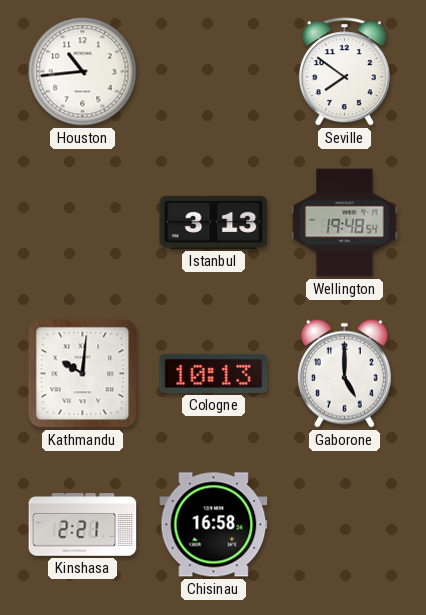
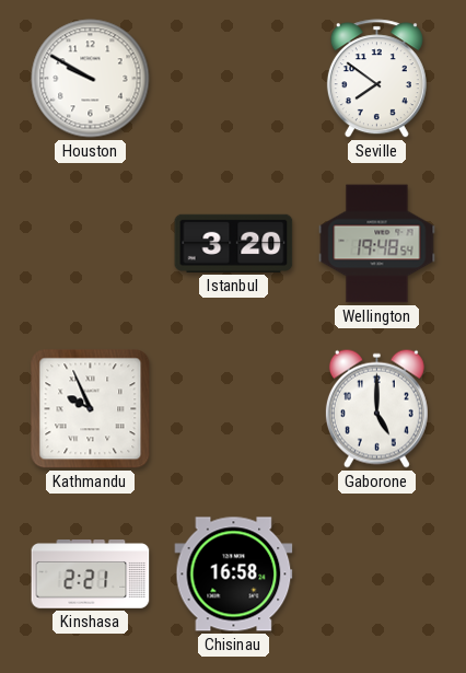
Houston: 10:44 -> 9:50 (91, 79)
Istanbul: 3:13 -> 3:20 (234, 243)
Kathmandu: 10:01 -> 9:56 (91, 409)
Cologne: 10:13 -> none (214, 373)
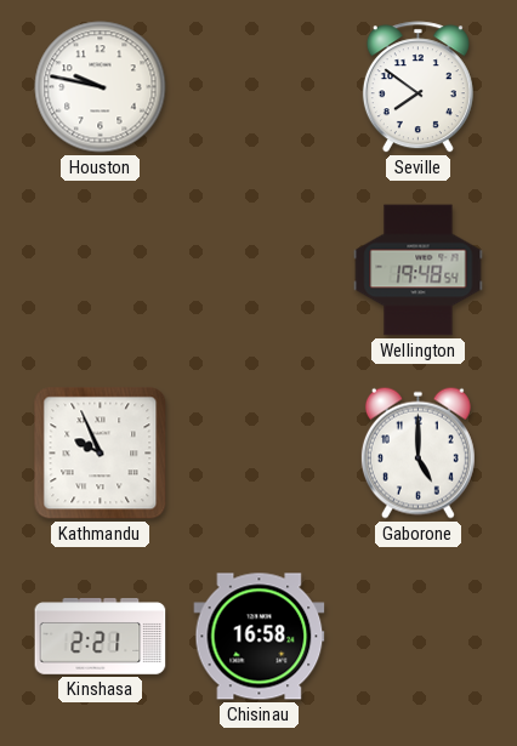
Houston: 9:50 -> 9:47 (101, 87)
Istanbul: 3:20 -> none (234, 243)
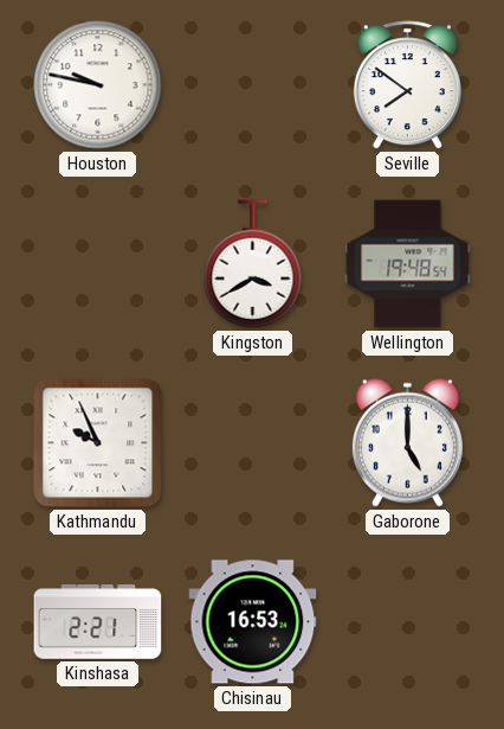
Kingston: none -> 3:40 (253, 264)
Chisinau: 16:58 -> 16:53 (253, 622)
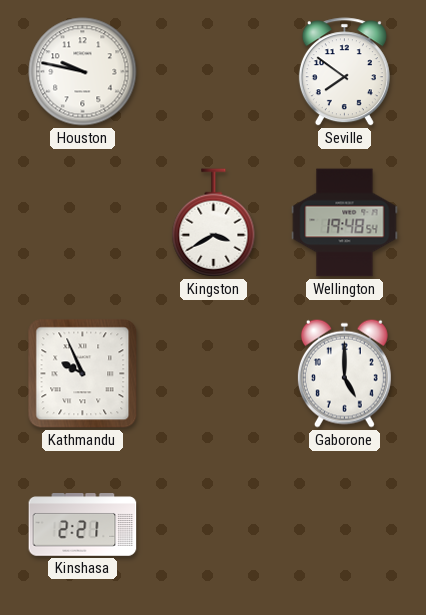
Chisinau: 16:53 -> none (253, 622)
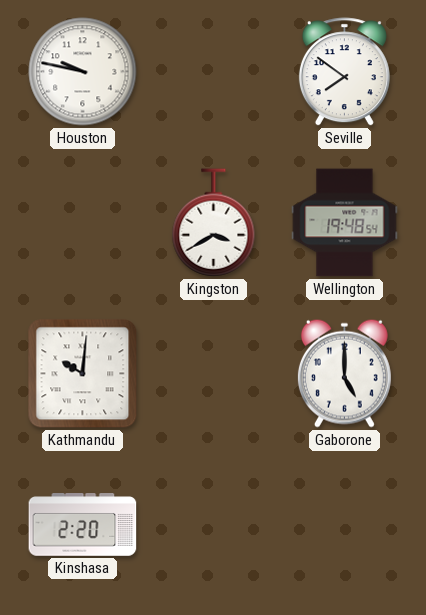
Kathmandu: 9:56 -> 10:01 (83, 374)
Kinshasa: 2:21 -> 2:20 (83, 525)
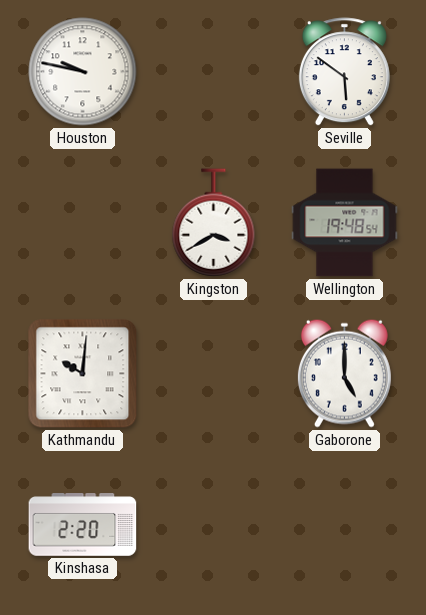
Seville: 7:51 -> 5:51 (344, 72)
